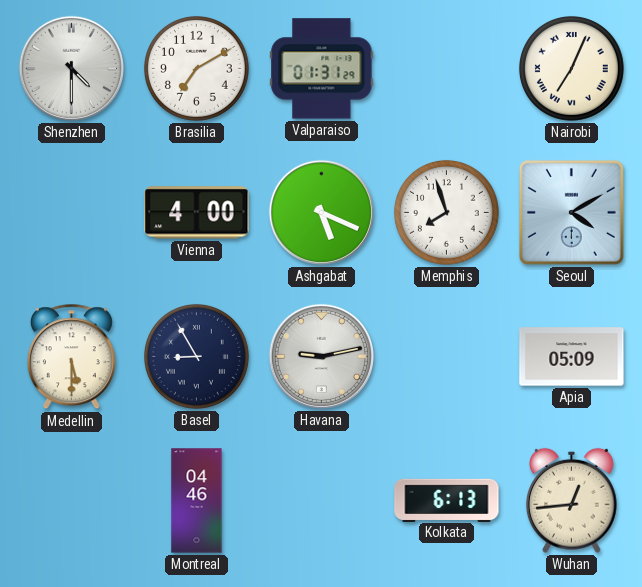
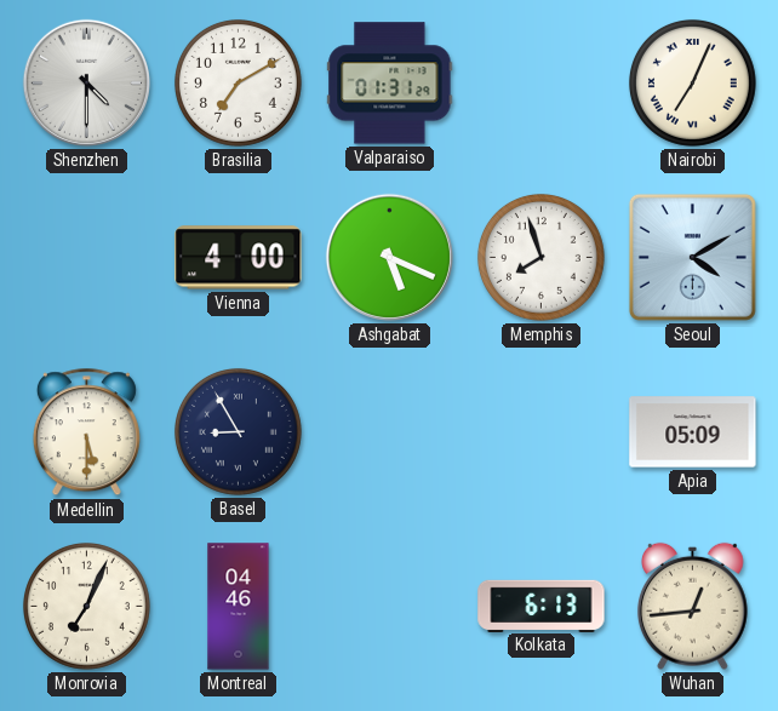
Havana: 9:13 -> none (321, 356)
Monrovia: none -> 7:04 (86, 606)
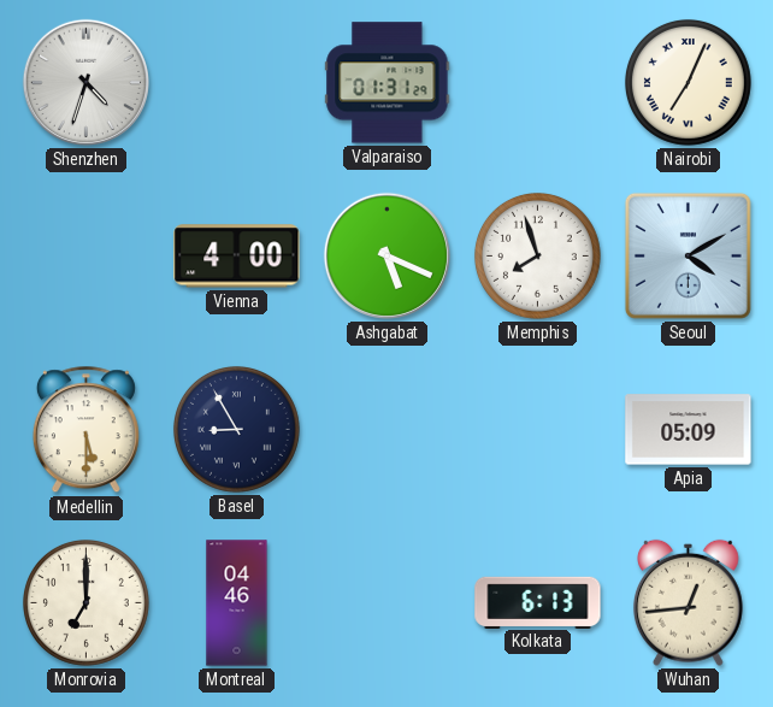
Shenzhen: 4:30 -> 4:33 (85, 82)
Brasilia: 7:10 -> none (238, 82)
Monrovia: 7:04 -> 7:00 (85, 602)
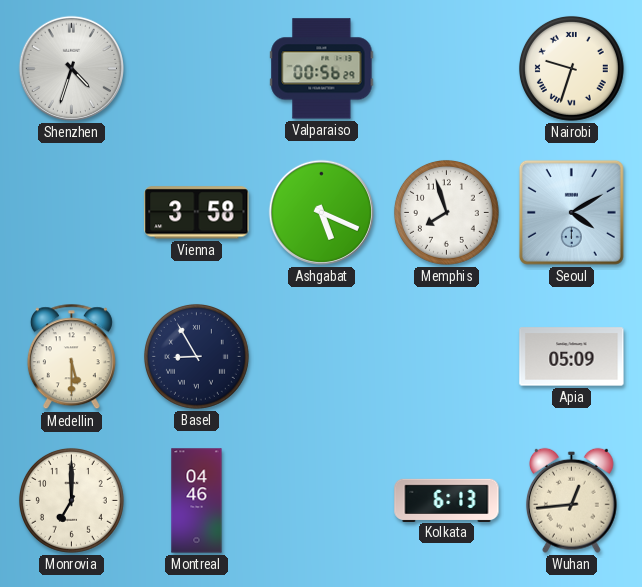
Valparaiso: 01:31 -> 00:56 (322, 69)
Nairobi: 7:04 -> 9:33 (571, 68)
Vienna: 4:00 -> 3:58 (197, 213)
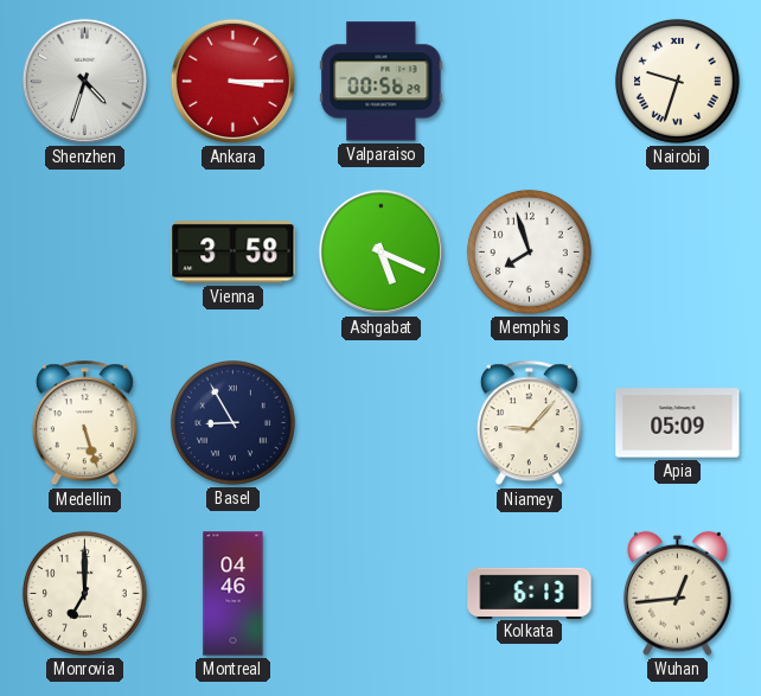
Ankara: none -> 3:15 (232, 81)
Seoul: 4:10 -> none (571, 212)
Medellin: 5:30 -> 5:27 (84, 423)
Niamey: none -> 9:07 (529, 423)
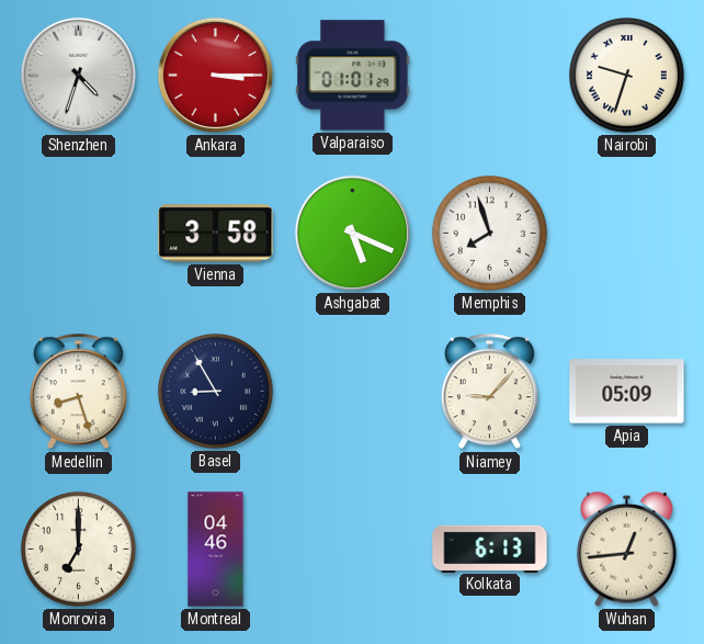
Valparaiso: 00:56 -> 01:01 (353, 76)
Medellin: 5:27 -> 8:27 (78, 392)
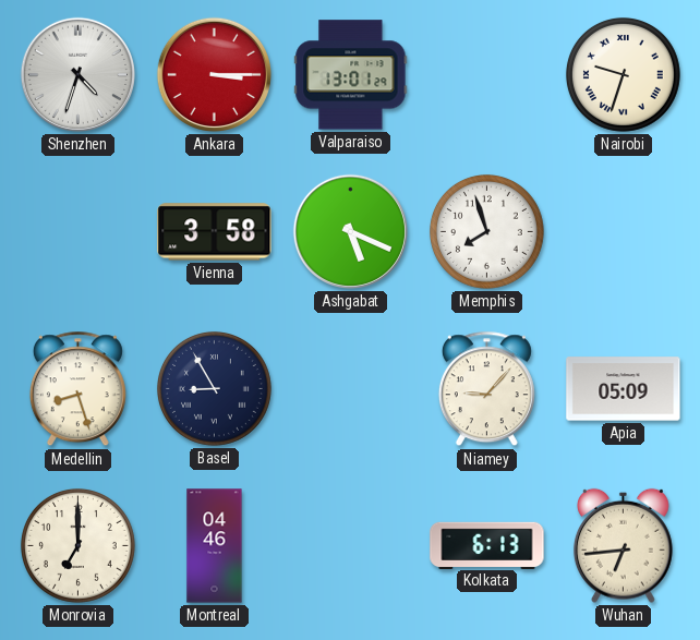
Valparaiso: 01:01 -> 13:01 (351, 75)
Wuhan: 12:44 -> 6:44 (624, 545)
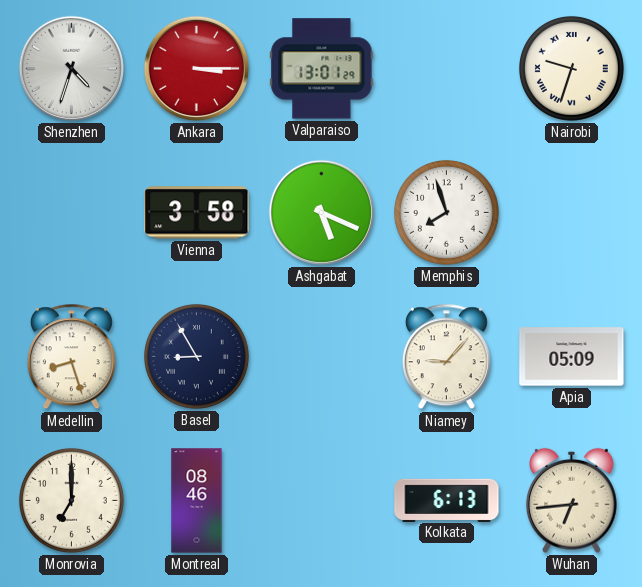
Montreal: 04:46 -> 08:46 (197, 501)
